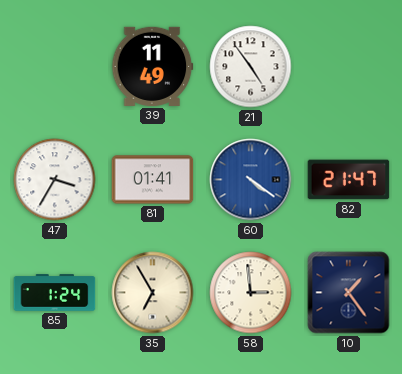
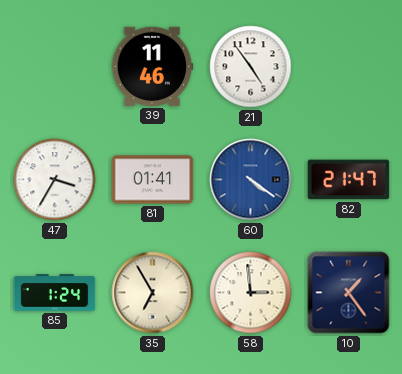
39: 11:49 -> 11:46 (153, 66)
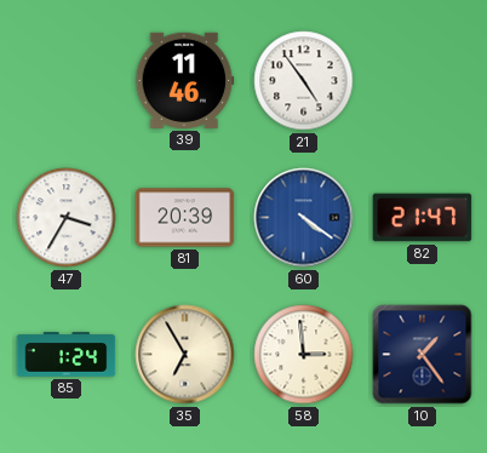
81: 01:41 -> 20:39 (185, 218)
